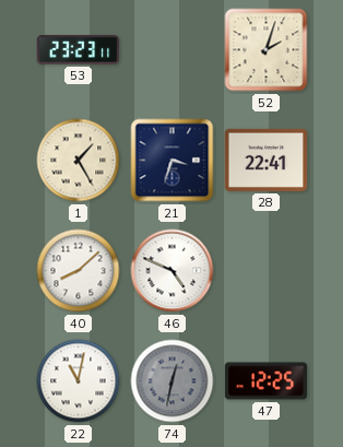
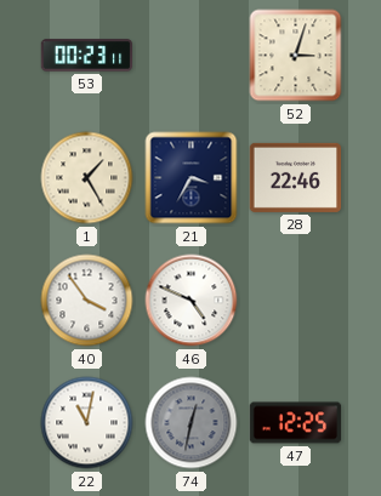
53: 23:23 -> 00:23 (87, 56)
52: 2:03 -> 3:03 (296, 56)
21: 3:33 -> 3:35 (192, 178)
28: 22:41 -> 22:46 (296, 177)
40: 8:08 -> 3:54 (87, 301)
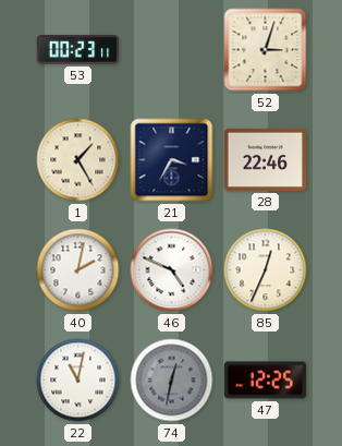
40: 3:54 -> 2:02 (78, 270)
85: none -> 12:34 (266, 270)
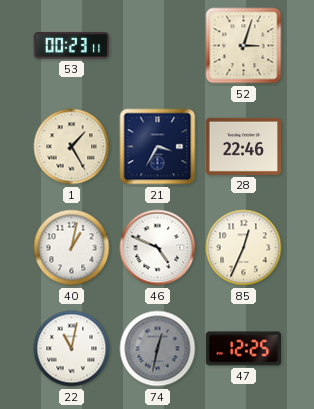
40: 2:02 -> 1:02 (72, 248)
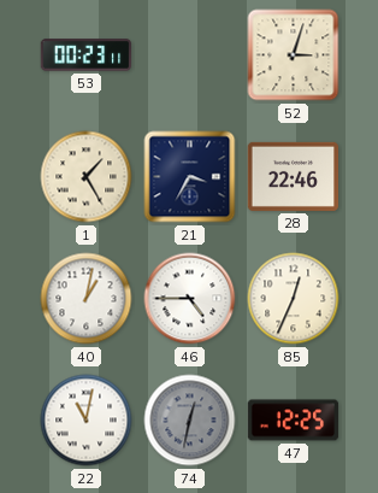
46: 4:49 -> 4:45 (190, 299)
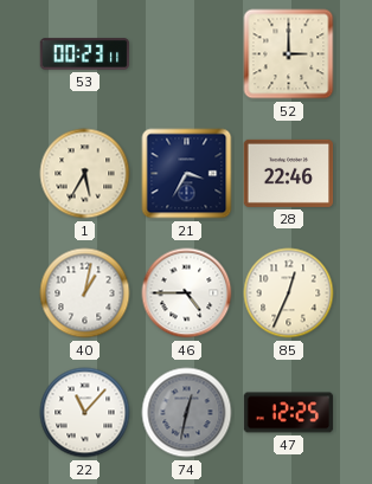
52: 3:03 -> 3:00 (289, 54)
1: 1:25 -> 5:35 (85, 174)
22: 11:02 -> 11:07 (85, 413)
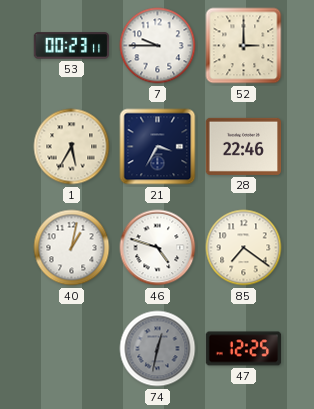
7: none -> 9:45 (158, 46)
46: 4:45 -> 4:48 (158, 248)
85: 12:34 -> 7:21 (244, 248)
22: 11:07 -> none (85, 413)
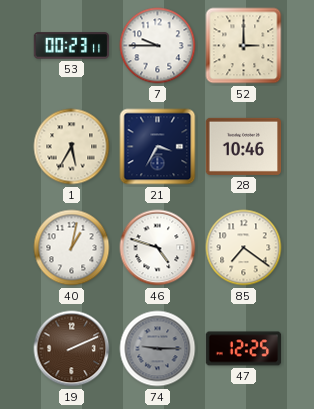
28: 22:46 -> 10:46 (244, 146)
19: none -> 2:11 (72, 349)
74: 12:32 -> 9:15 (158, 349)
